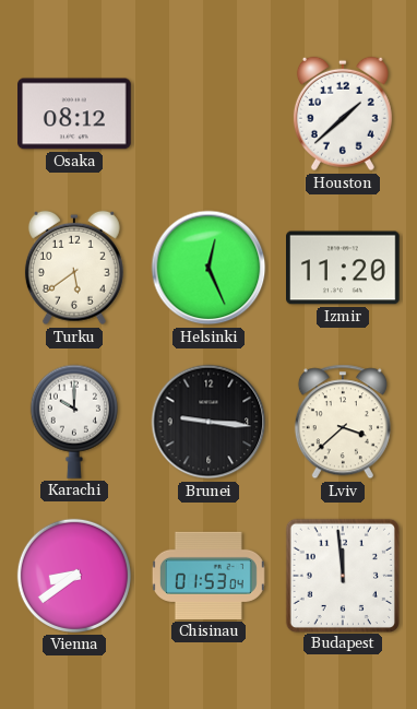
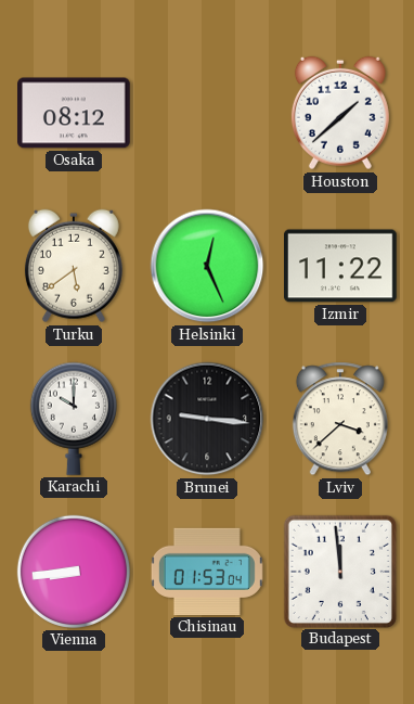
Izmir: 11:20 -> 11:22 (341, 266)
Vienna: 8:39 -> 8:44 (74, 572)
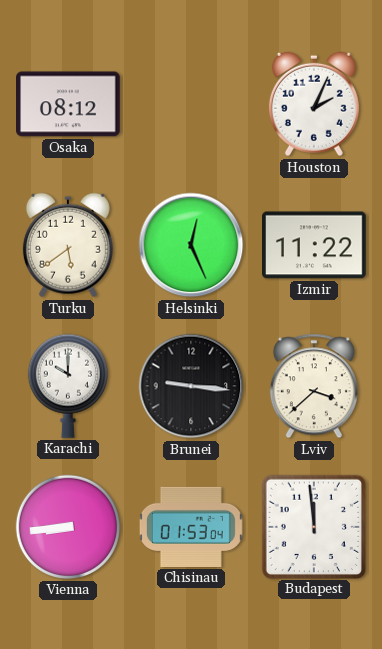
Houston: 1:38 -> 2:04 (314, 104)
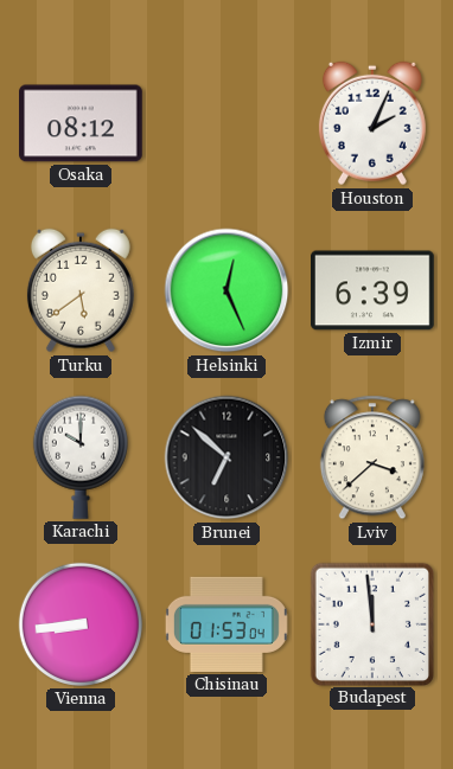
Izmir: 11:22 -> 6:39 (374, 290)
Brunei: 9:16 -> 6:52 (226, 457)
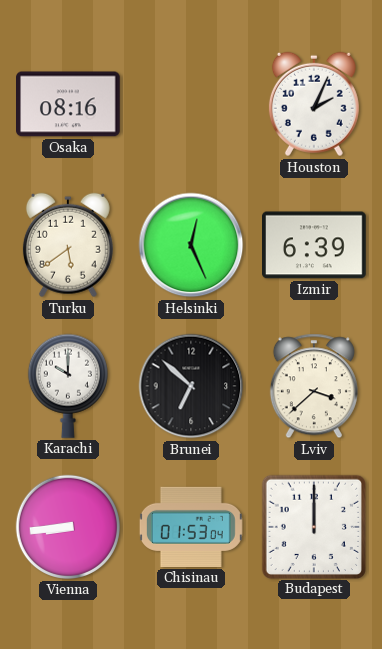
Osaka: 08:12 -> 08:16 (69, 104)
Budapest: 11:59 -> 12:00 (314, 526)
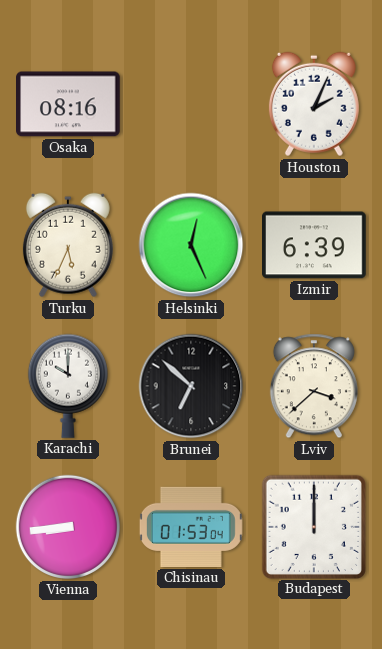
Turku: 5:39 -> 5:34 (68, 245)
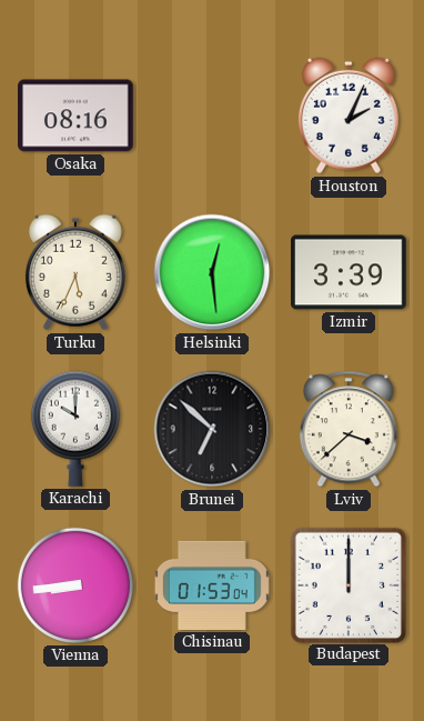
Helsinki: 12:26 -> 12:29 (212, 272)
Izmir: 6:39 -> 3:39 (350, 272)
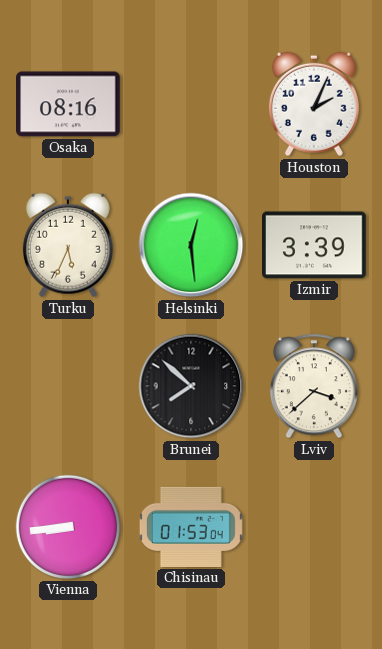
Karachi: 10:00 -> none (75, 429)
Brunei: 6:52 -> 7:52 (191, 386)
Budapest: 12:00 -> none (349, 584)
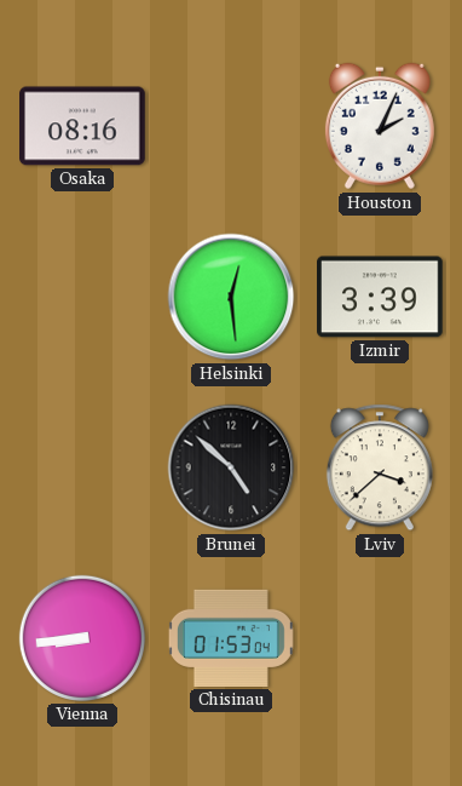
Turku: 5:34 -> none (68, 245)
Brunei: 7:52 -> 4:52 (231, 467)
